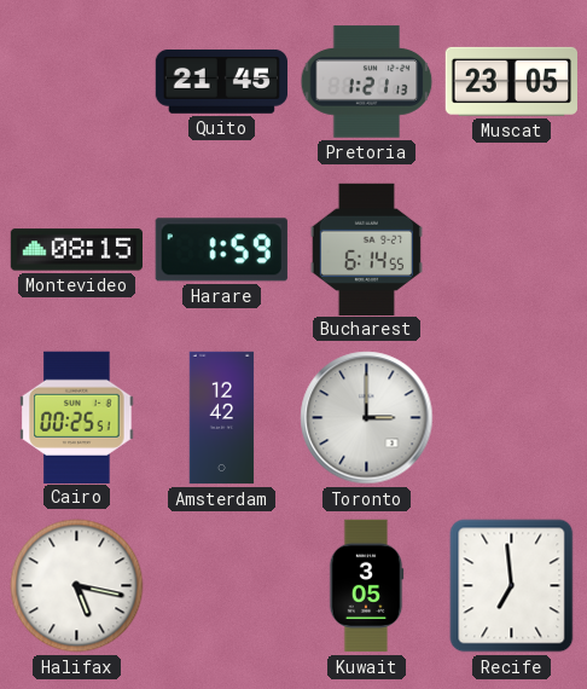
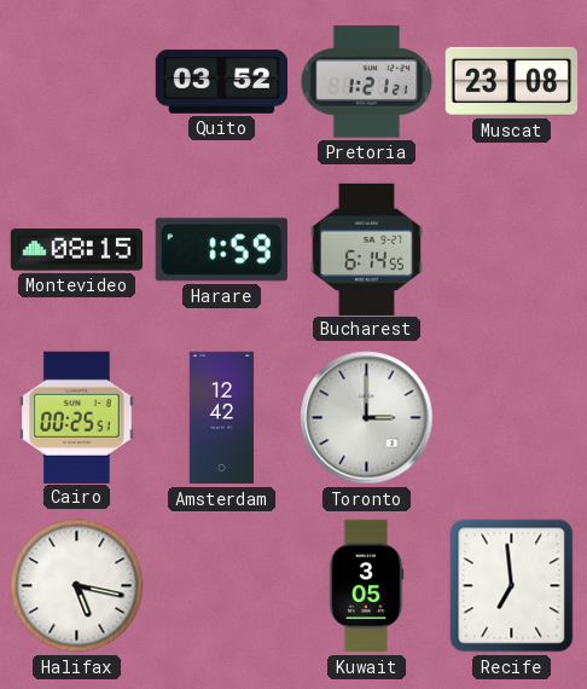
Quito: 21:45 -> 03:52 (221, 81)
Pretoria: 1:21:13 -> 1:21:21 (367, 82)
Muscat: 23:05 -> 23:08 (511, 81)
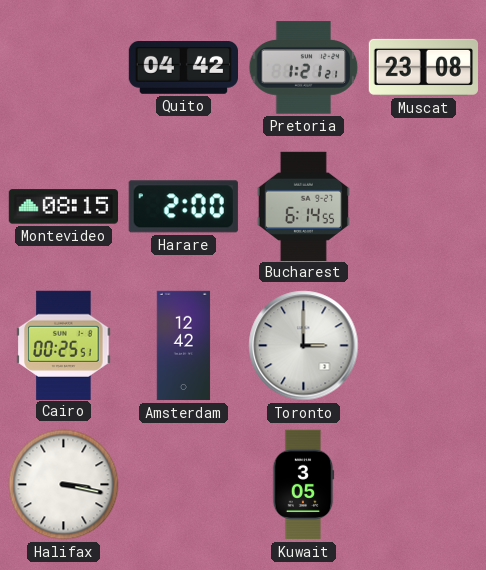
Quito: 03:52 -> 04:42 (183, 67)
Harare: 1:59 -> 2:00 (183, 207)
Halifax: 5:17 -> 3:17 (64, 485)
Recife: 6:59 -> none (512, 586)
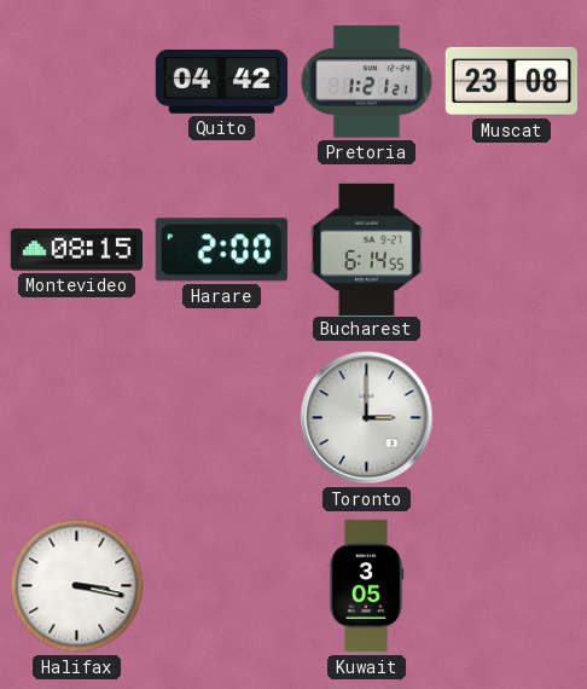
Cairo: 00:25 -> none (64, 345)
Amsterdam: 12:42 -> none (184, 346)
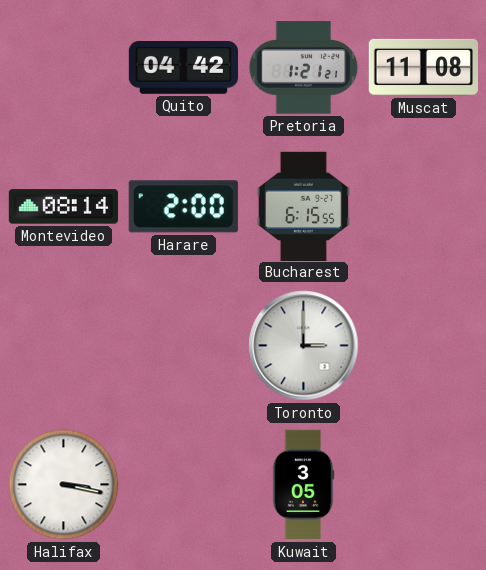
Muscat: 23:08 -> 11:08 (423, 67)
Montevideo: 08:15 -> 08:14 (63, 207)
Bucharest: 6:14 -> 6:15 (303, 206)
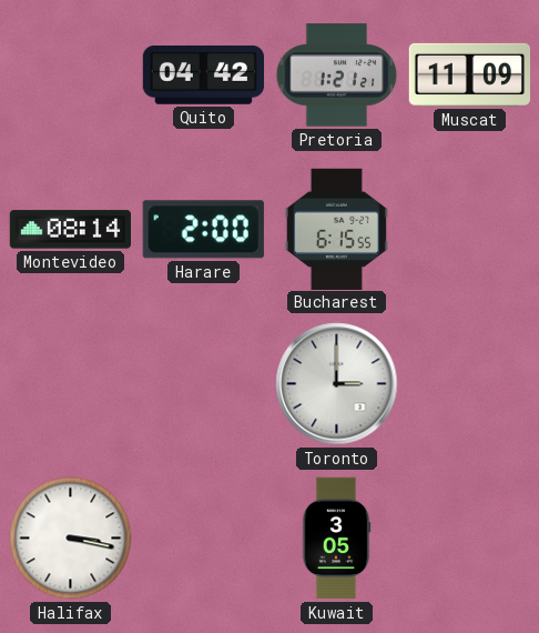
Muscat: 11:08 -> 11:09 (469, 74)
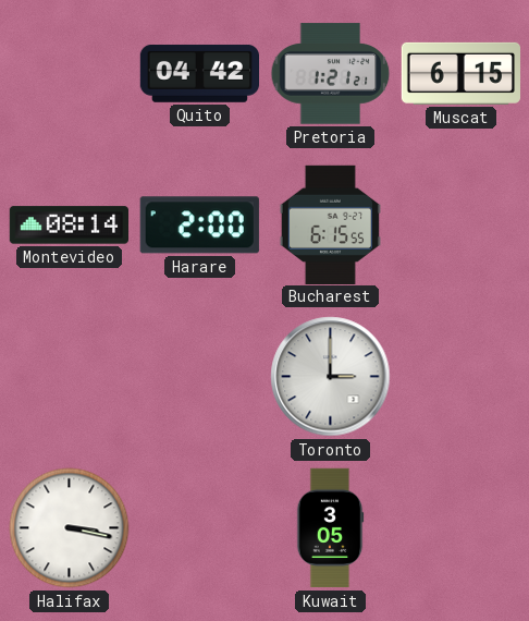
Muscat: 11:09 -> 6:15 (460, 73)
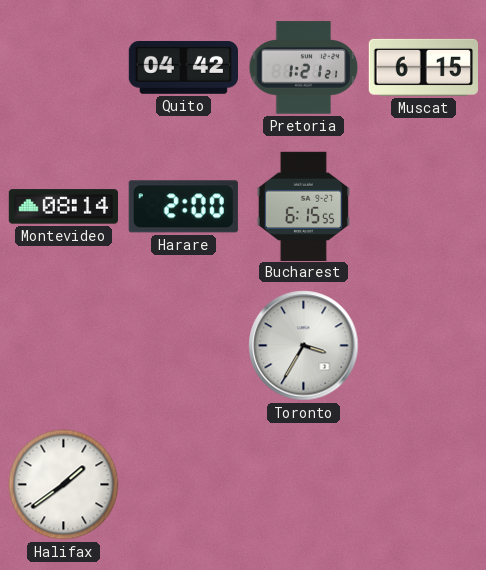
Toronto: 3:00 -> 3:35 (304, 346)
Halifax: 3:17 -> 1:39 (64, 485)
Kuwait: 3:05 -> none (330, 528)
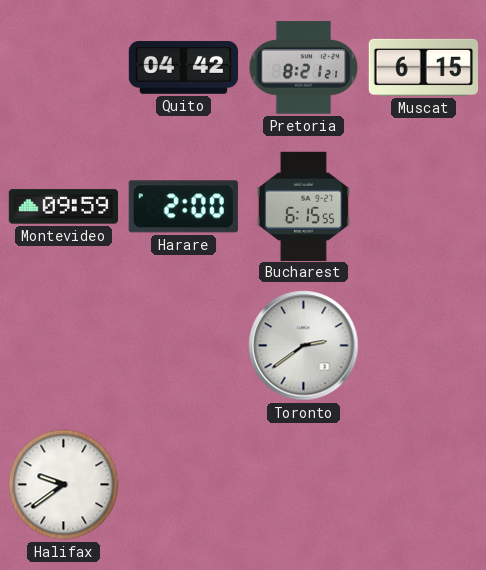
Pretoria: 1:21 -> 8:21 (304, 68)
Montevideo: 08:14 -> 09:59 (63, 207)
Toronto: 3:35 -> 2:39 (304, 346)
Halifax: 1:39 -> 9:39 (64, 485)
